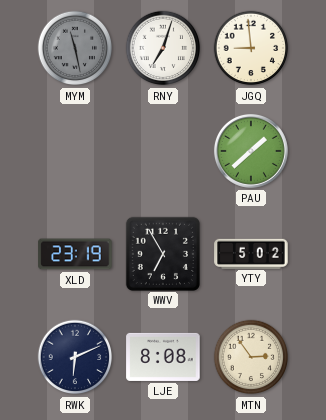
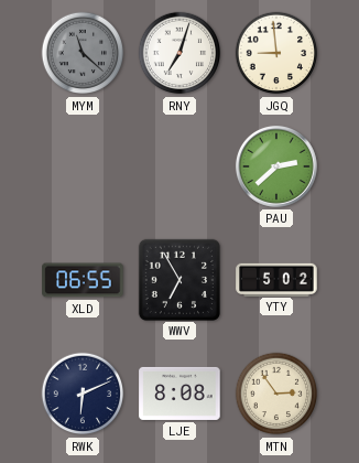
MYM: 11:28 -> 11:22 (83, 53)
PAU: 1:38 -> 2:38 (276, 166)
XLD: 23:19 -> 06:55 (83, 280)
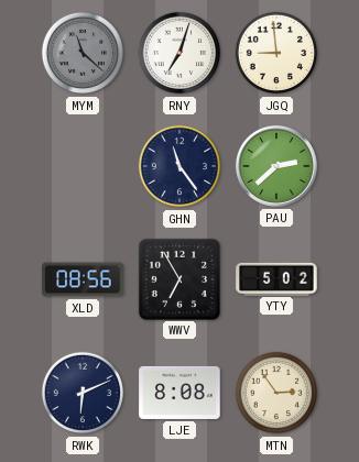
GHN: none -> 11:24 (179, 166)
XLD: 06:55 -> 08:56 (83, 279)
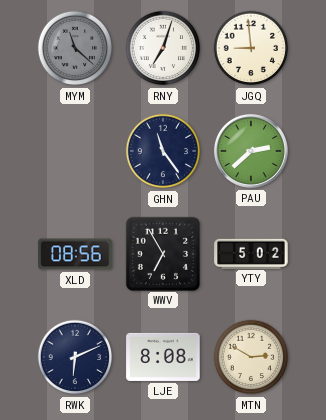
MTN: 2:54 -> 2:50 (251, 357)
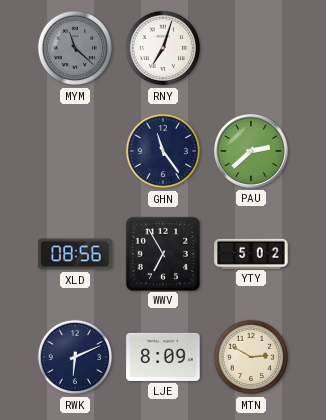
JGQ: 8:59 -> none (251, 48)
LJE: 8:08 -> 8:09 (163, 357)
